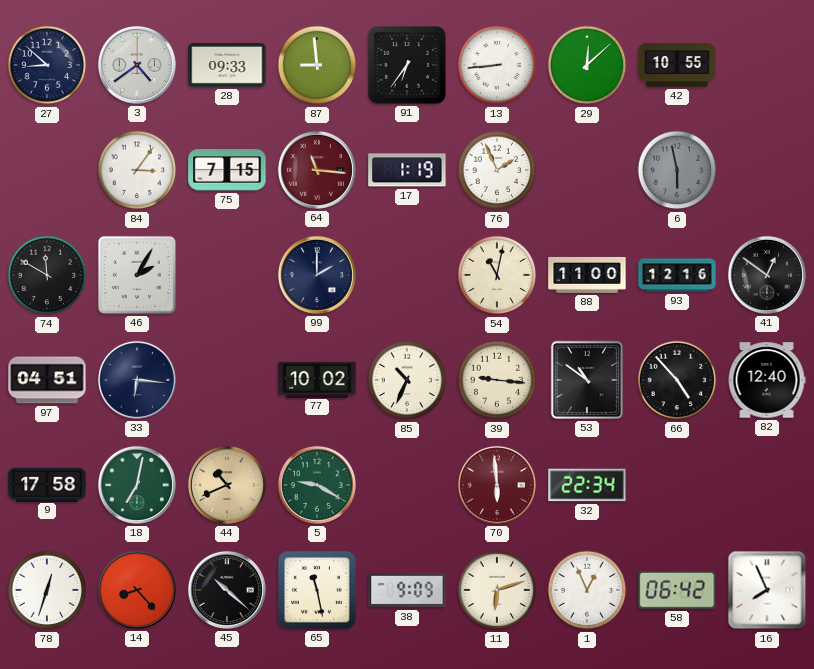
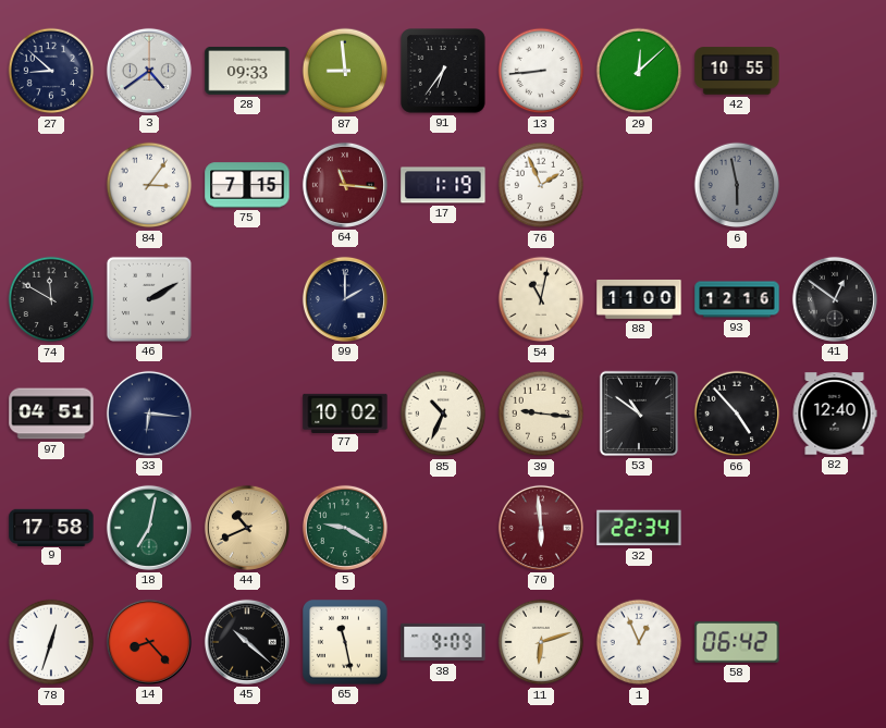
46: 2:05 -> 2:10 (149, 299)
16: 7:56 -> none (767, 590)
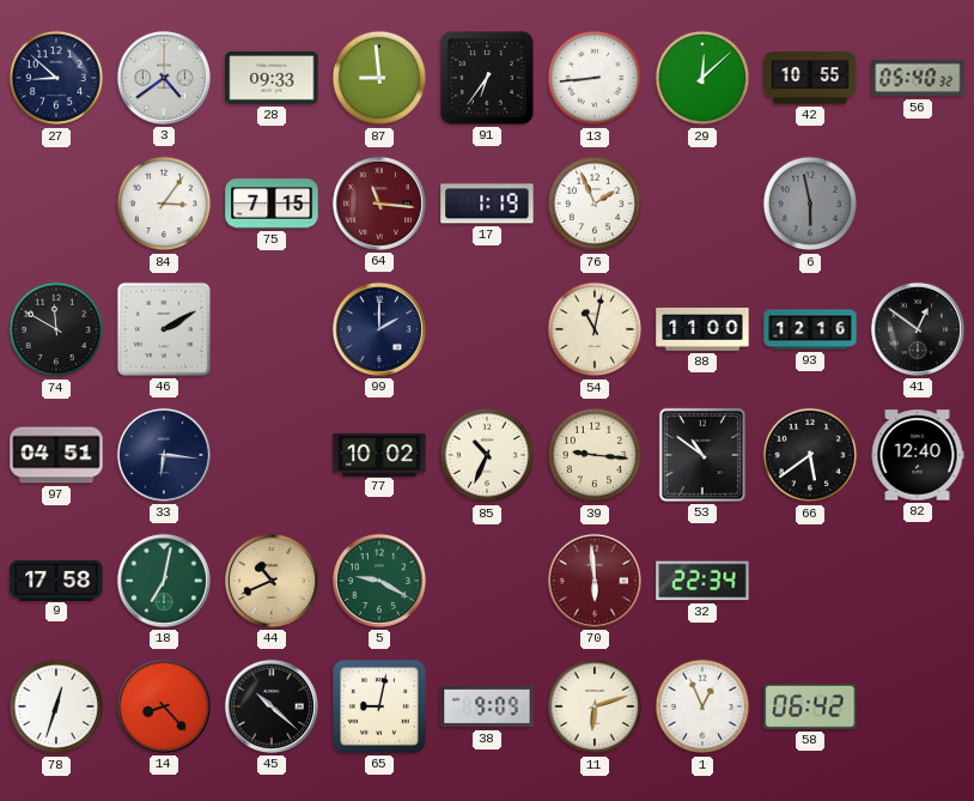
56: none -> 05:40 (918, 78)
66: 4:53 -> 5:39 (810, 455)
65: 11:28 -> 9:02 (381, 708)
